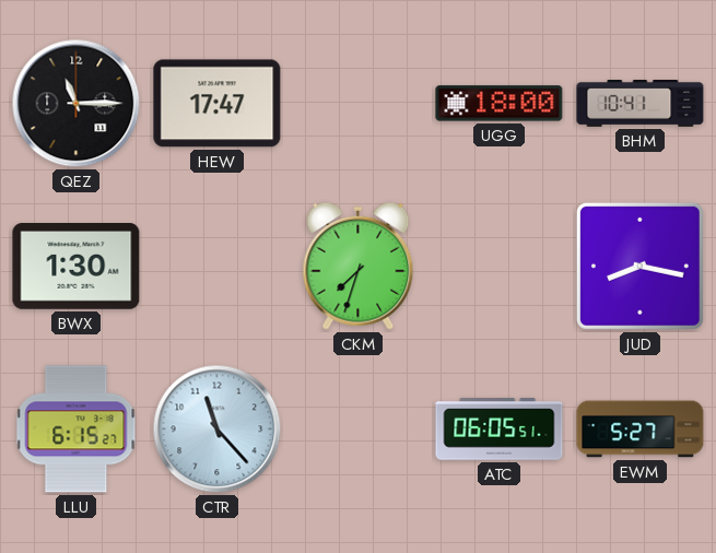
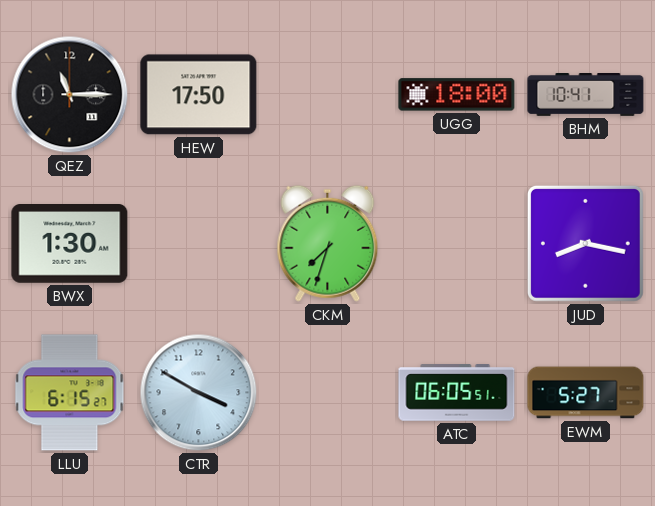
HEW: 17:47 -> 17:50 (199, 95)
CTR: 11:23 -> 3:50 (199, 393)
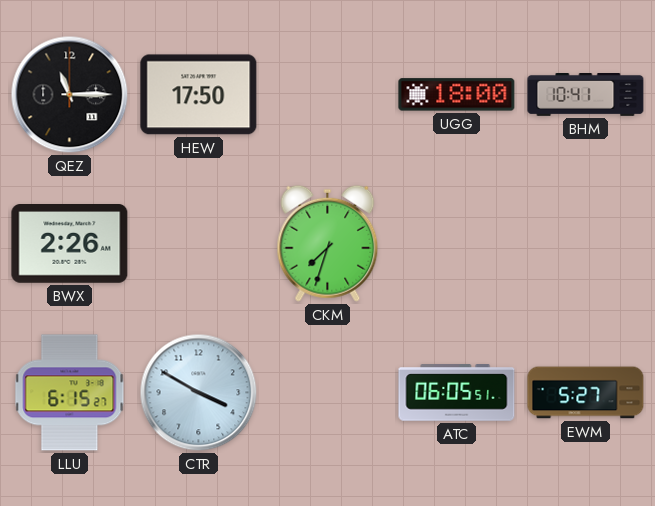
BWX: 1:30 -> 2:26 (70, 244)
JUD: 8:17 -> none (585, 243)
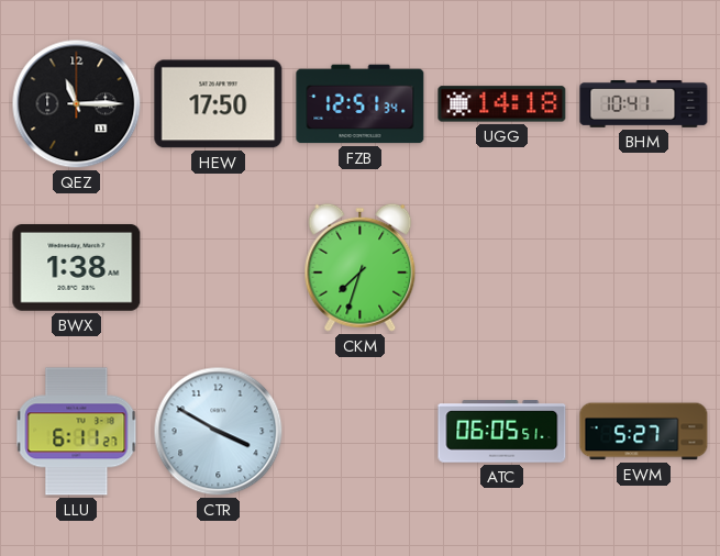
FZB: none -> 12:51 (361, 104)
UGG: 18:00 -> 14:18 (502, 104)
BWX: 2:26 -> 1:38 (77, 268)
LLU: 6:15 -> 6:11 (77, 432)
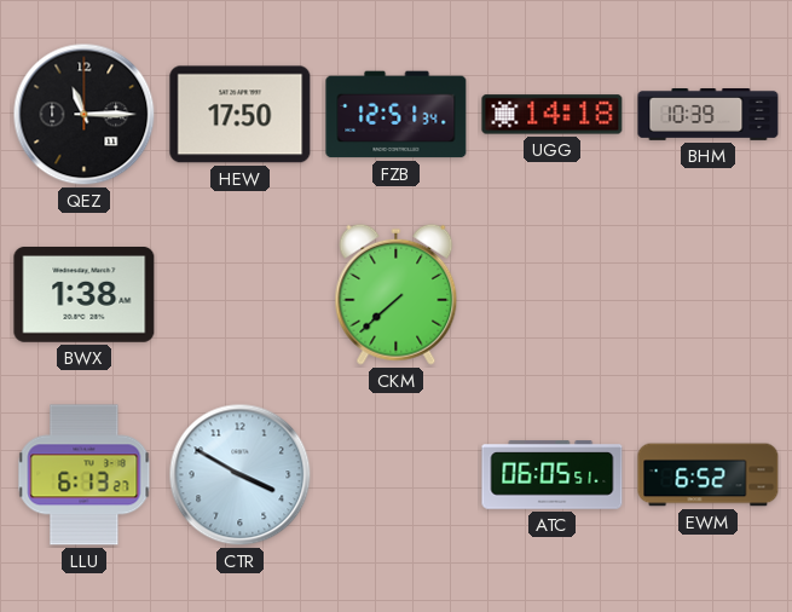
BHM: 10:41 -> 10:39 (709, 115)
CKM: 7:33 -> 7:38 (397, 294)
LLU: 6:11 -> 6:13 (85, 475)
EWM: 5:27 -> 6:52 (709, 475)
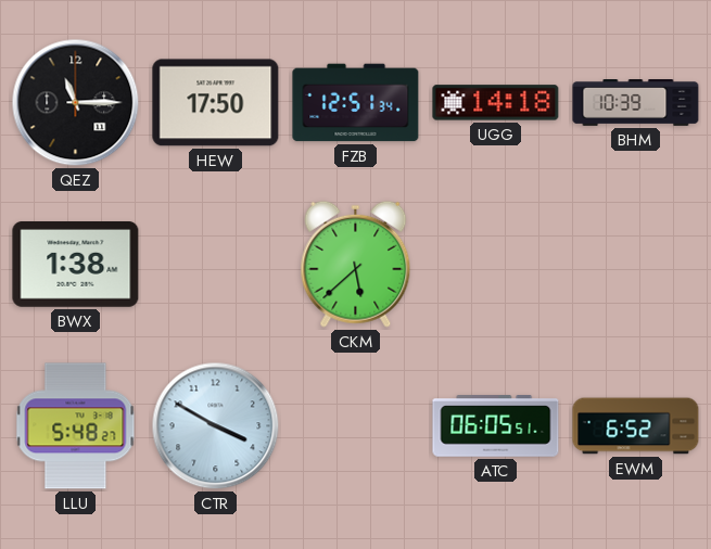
CKM: 7:38 -> 5:38 (356, 264)
LLU: 6:13 -> 5:48 (76, 426)
